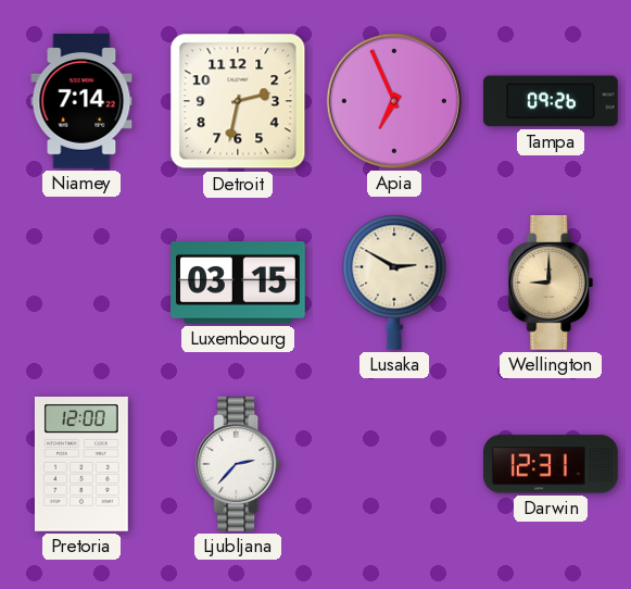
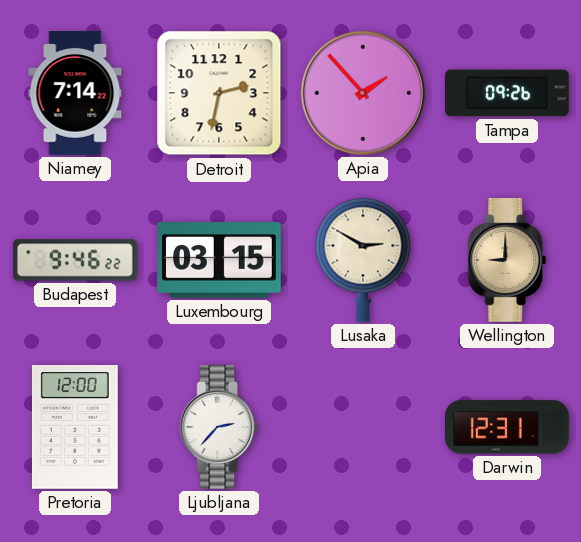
Apia: 6:56 -> 1:53 (363, 93)
Budapest: none -> 9:46 (76, 260)
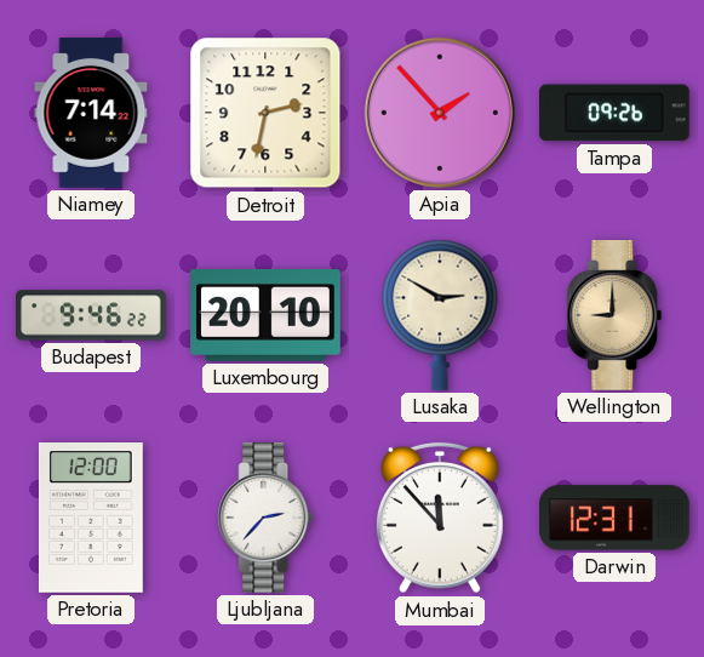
Luxembourg: 03:15 -> 20:10 (267, 316)
Mumbai: none -> 11:53 (440, 518)
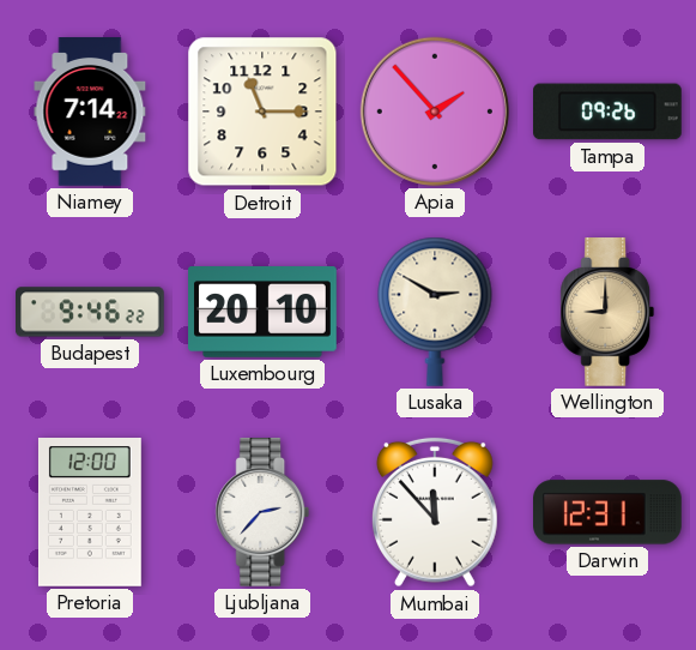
Detroit: 2:32 -> 11:15 (262, 112)
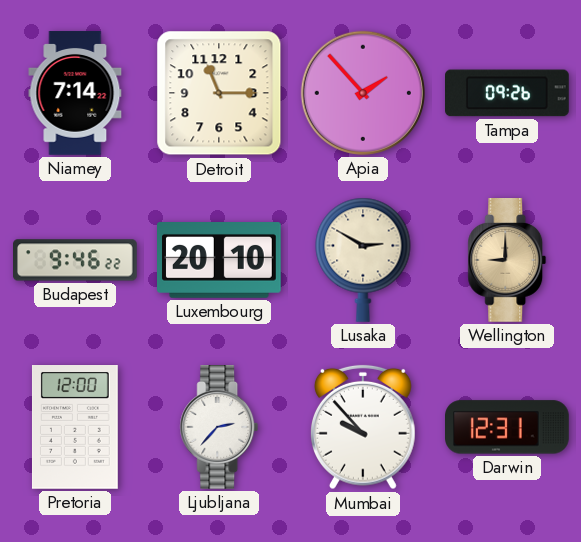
Mumbai: 11:53 -> 9:53 (363, 427)
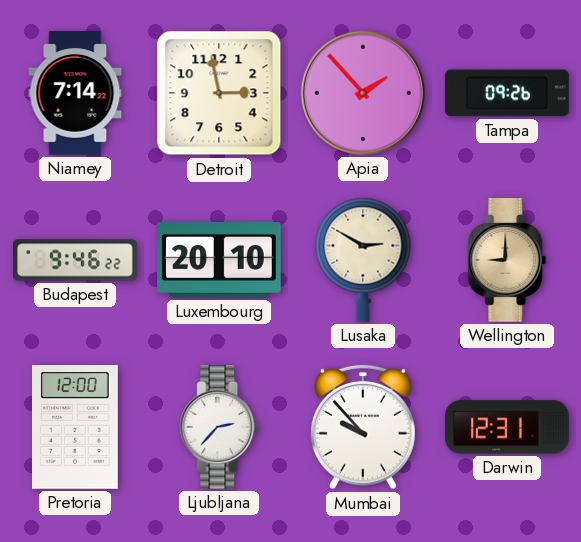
Detroit: 11:15 -> 2:58 (219, 93)
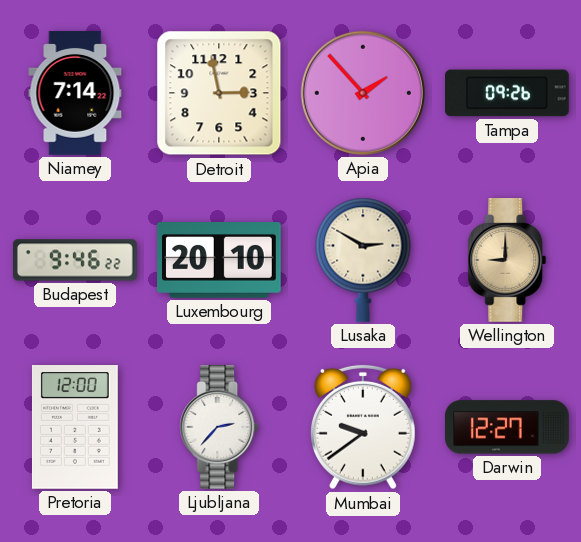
Mumbai: 9:53 -> 9:39 (363, 427)
Darwin: 12:31 -> 12:27 (508, 427)
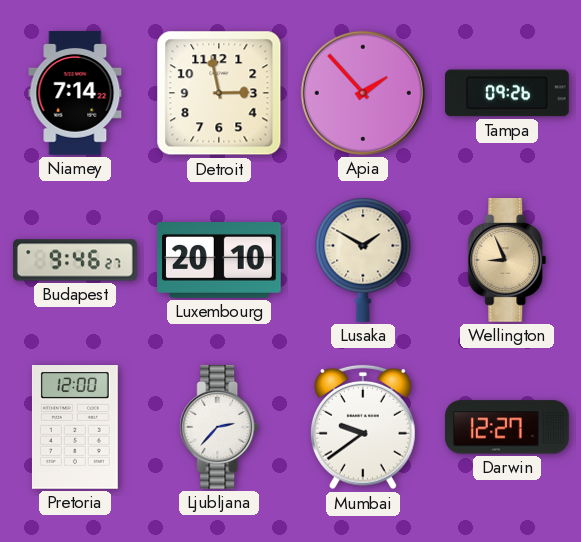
Budapest: 9:46:22 -> 9:46:27 (76, 260)
Lusaka: 2:50 -> 1:50 (363, 260)
Wellington: 9:00 -> 8:56 (507, 261)
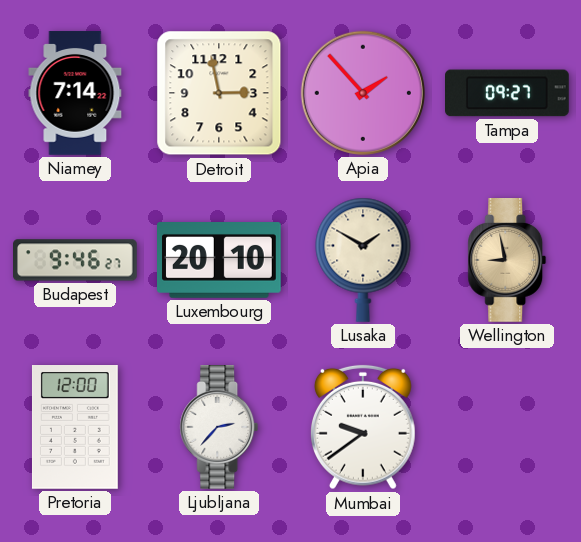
Tampa: 09:26 -> 09:27 (508, 93)
Wellington: 8:56 -> 8:58 (507, 261)
Darwin: 12:27 -> none (508, 427)
